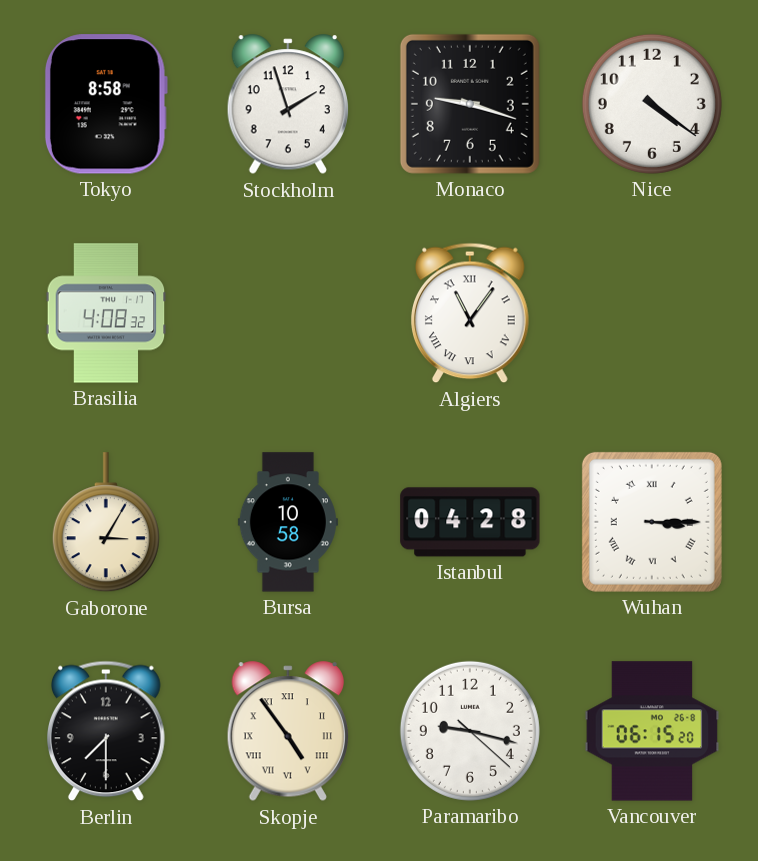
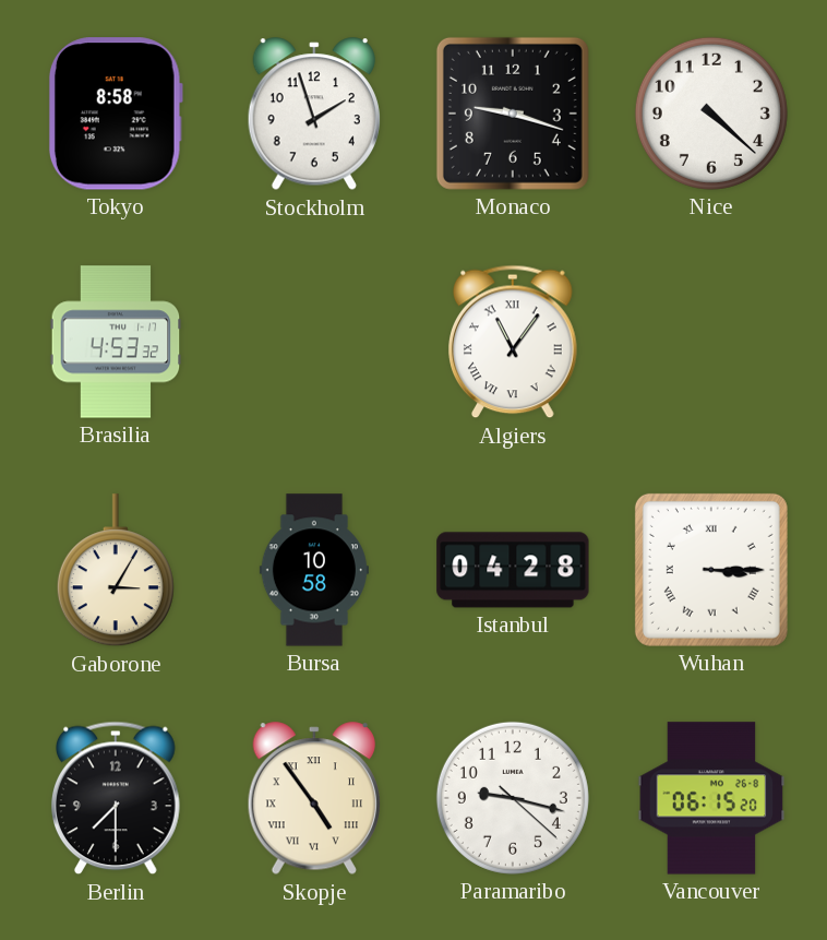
Nice: 4:21 -> 4:22 (711, 114)
Brasilia: 4:08 -> 4:53 (116, 342)
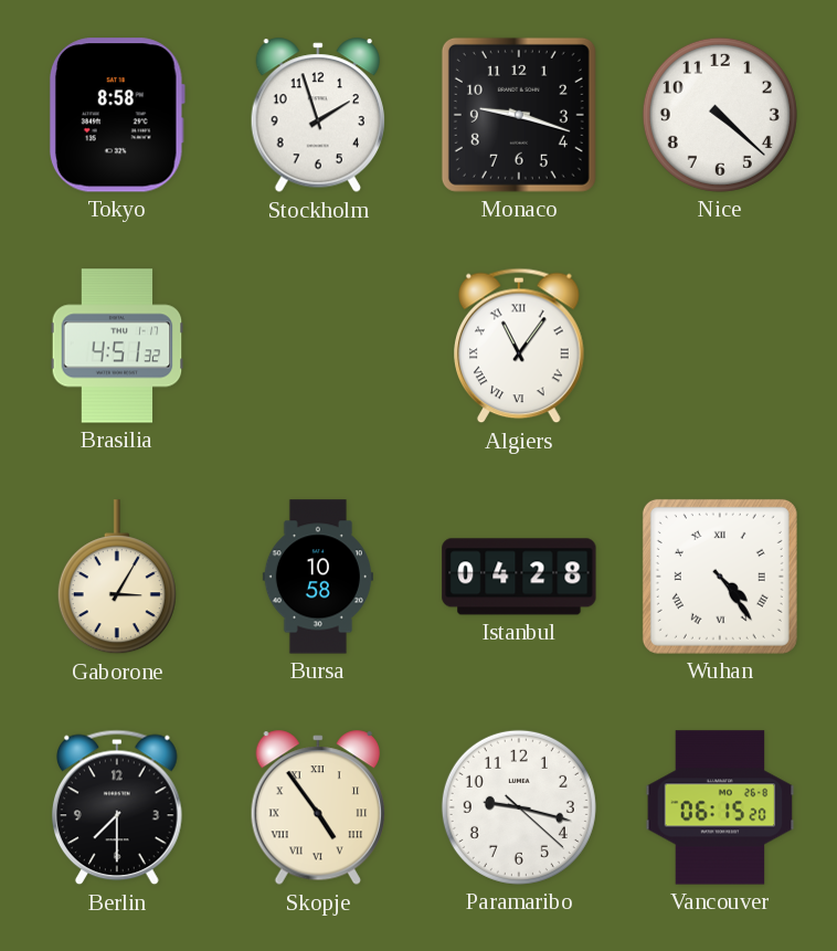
Brasilia: 4:53 -> 4:51 (117, 346)
Wuhan: 3:15 -> 4:24 (720, 577)
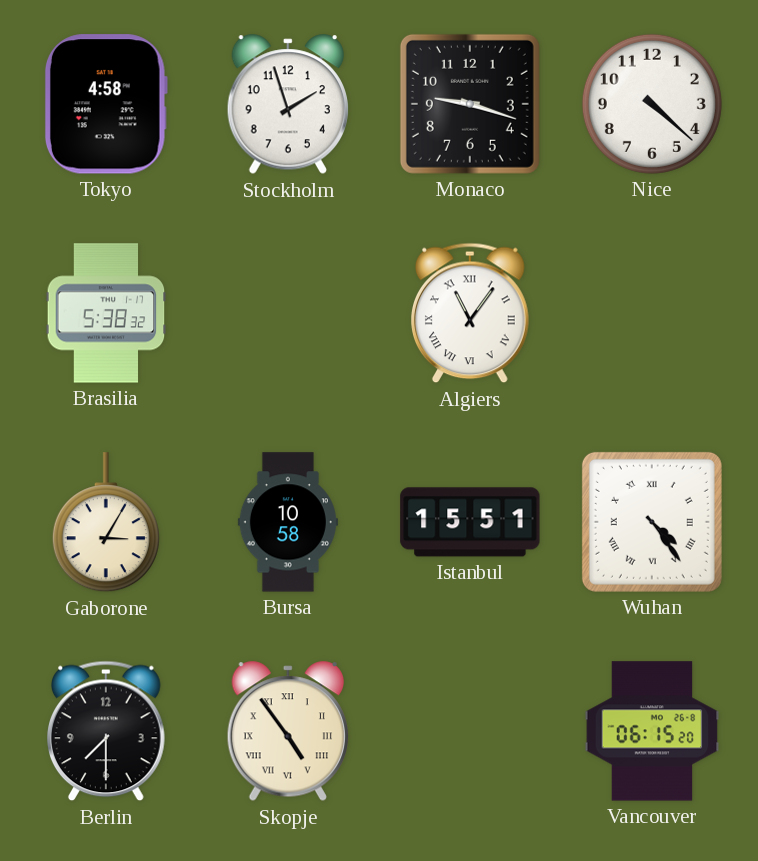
Tokyo: 8:58 -> 4:58 (106, 104)
Brasilia: 4:51 -> 5:38 (106, 313)
Istanbul: 04:28 -> 15:51 (470, 522)
Paramaribo: 9:17 -> none (519, 807)
